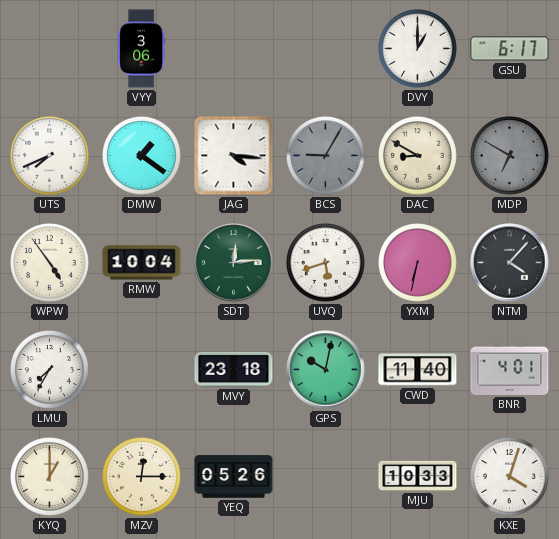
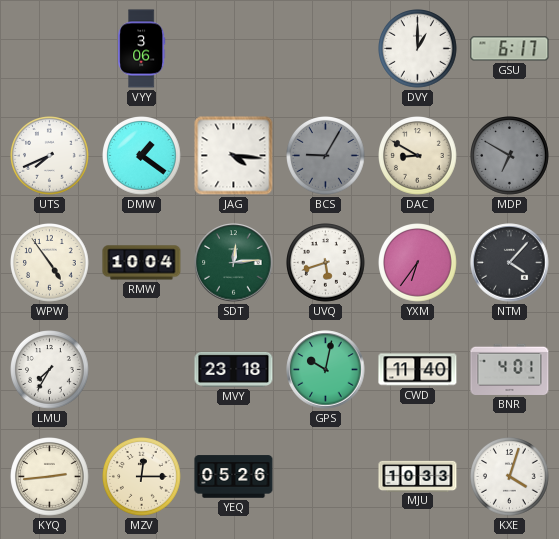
YXM: 6:32 -> 6:36 (418, 263)
KYQ: 1:00 -> 2:44 (50, 477)
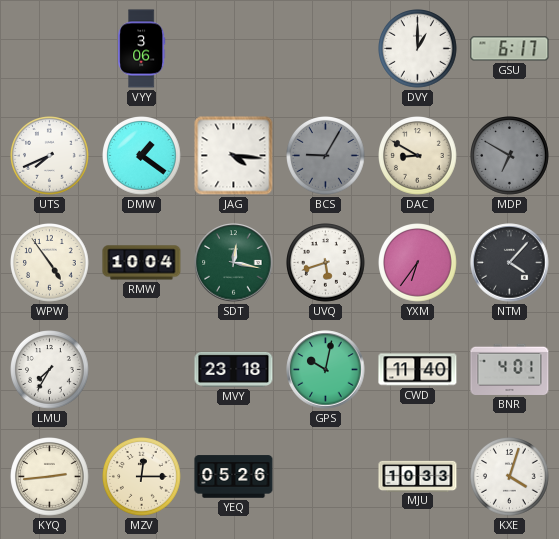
SDT: 12:14 -> 12:17 (234, 263)
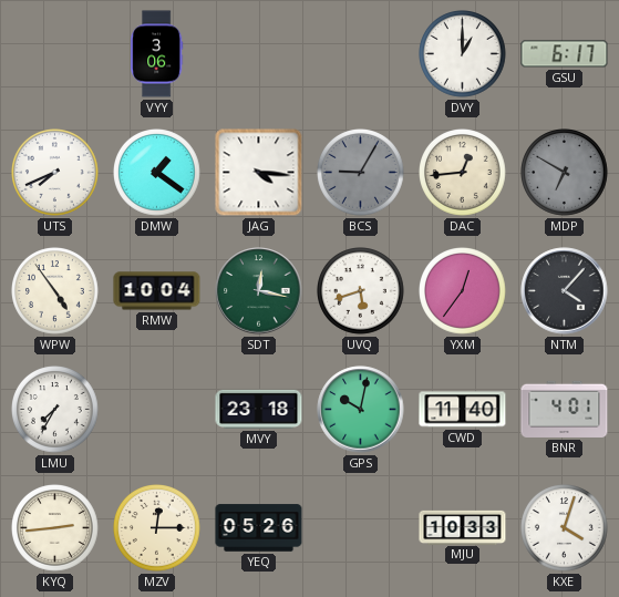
DAC: 8:50 -> 12:44 (463, 173)
YXM: 6:36 -> 12:36 (463, 291)
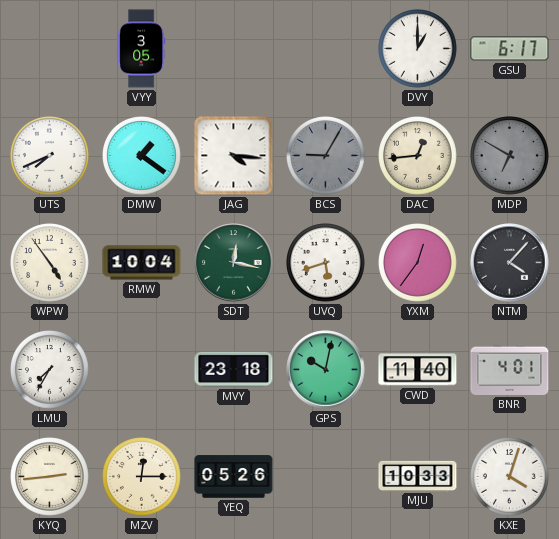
VYY: 3:06 -> 3:05 (142, 49)
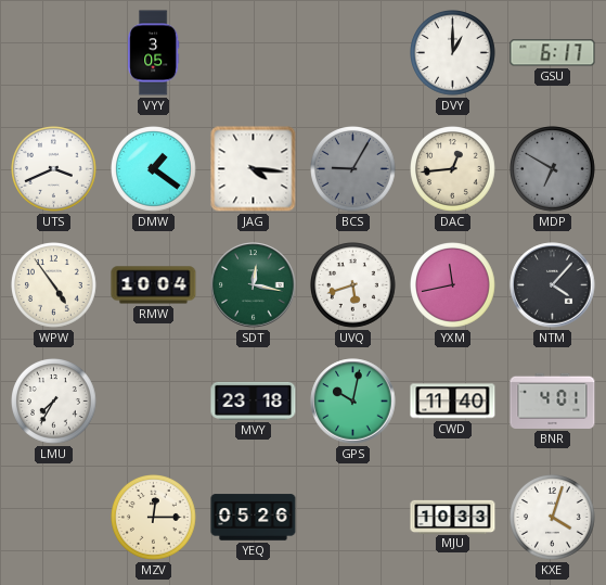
UTS: 7:41 -> 3:41 (54, 169)
YXM: 12:36 -> 11:43 (453, 285)
KYQ: 2:44 -> none (50, 477)
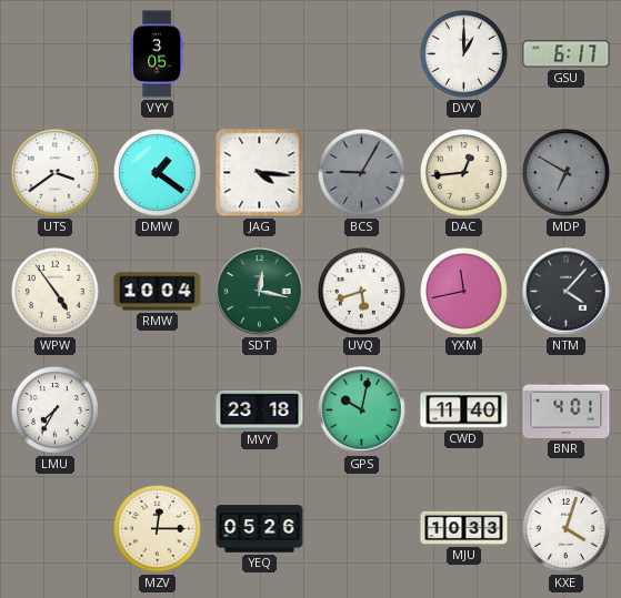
UTS: 3:41 -> 3:39 (56, 173)
